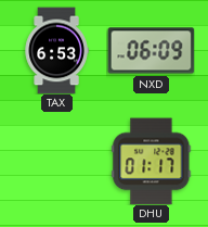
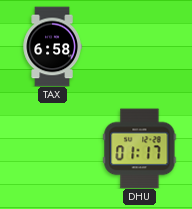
TAX: 6:53 -> 6:58 (52, 46)
NXD: 06:09 -> none (151, 51)
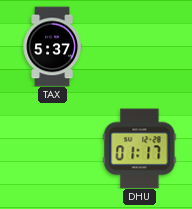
TAX: 6:58 -> 5:37 (52, 46)
